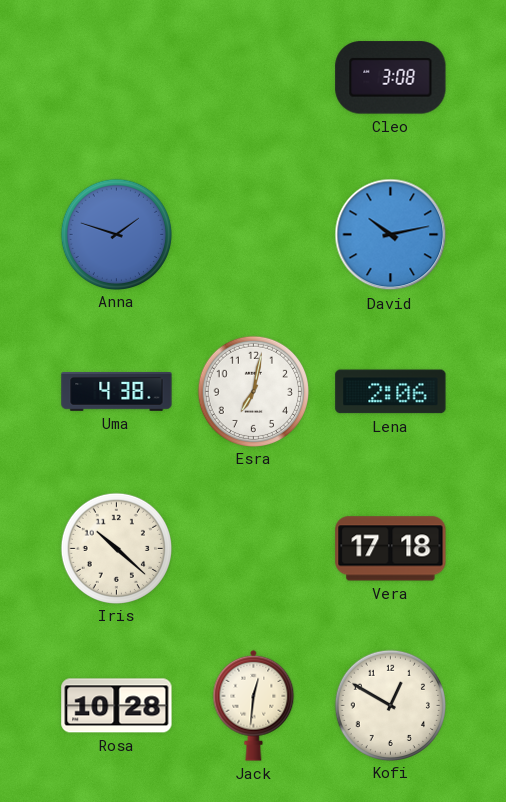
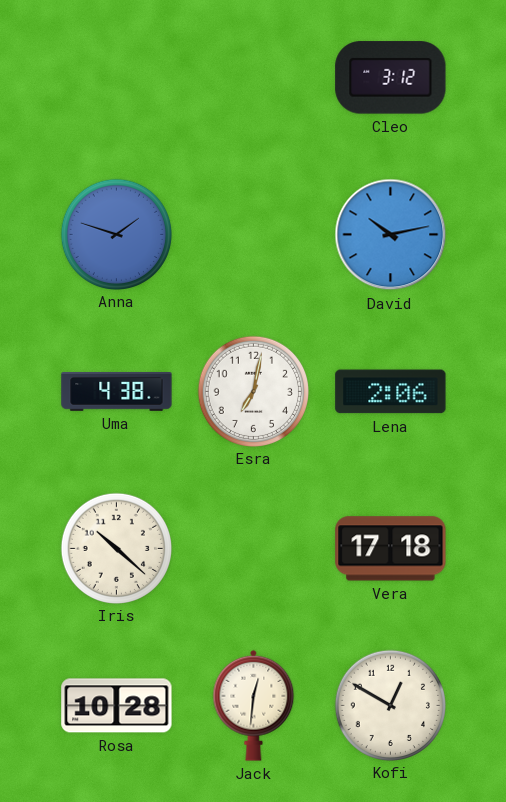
Cleo: 3:08 -> 3:12 (391, 78)
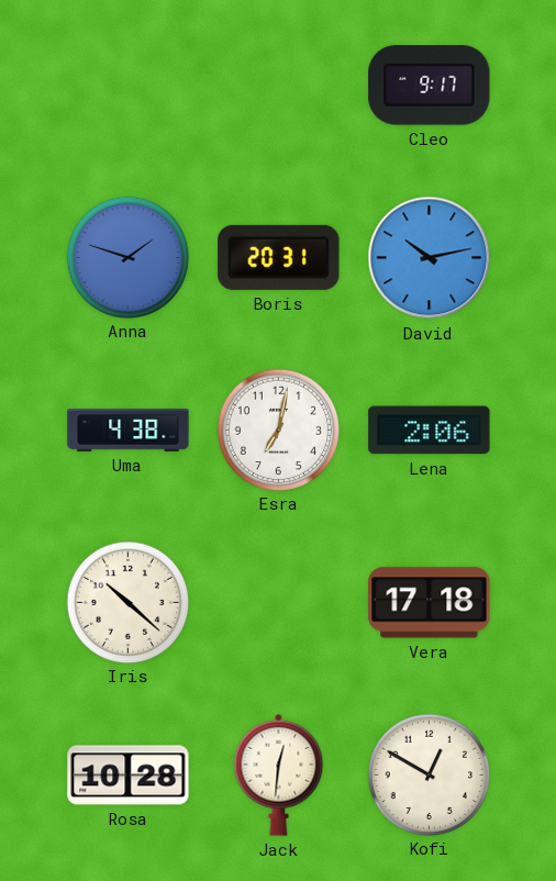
Cleo: 3:12 -> 9:17 (430, 86)
Boris: none -> 20:31 (279, 257)
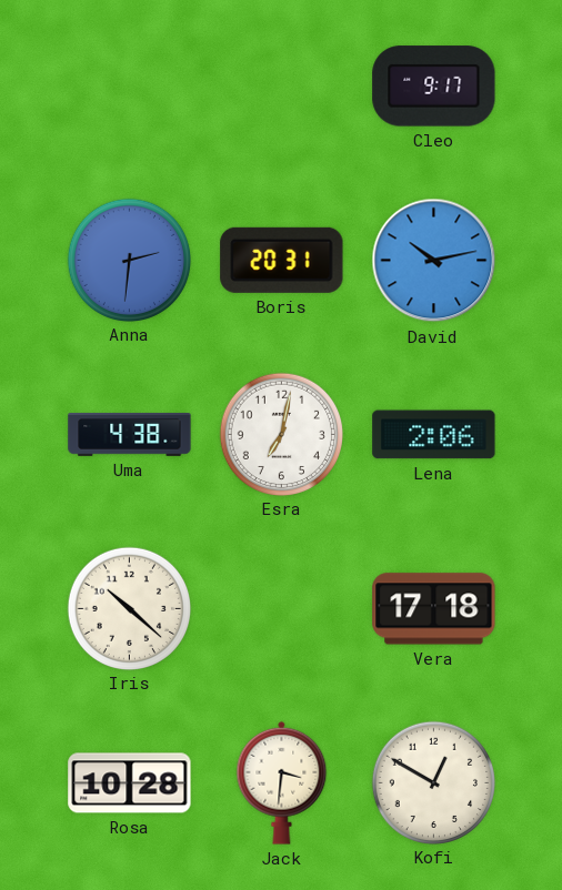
Anna: 1:48 -> 2:31 (129, 260)
Jack: 12:31 -> 3:31 (282, 782)
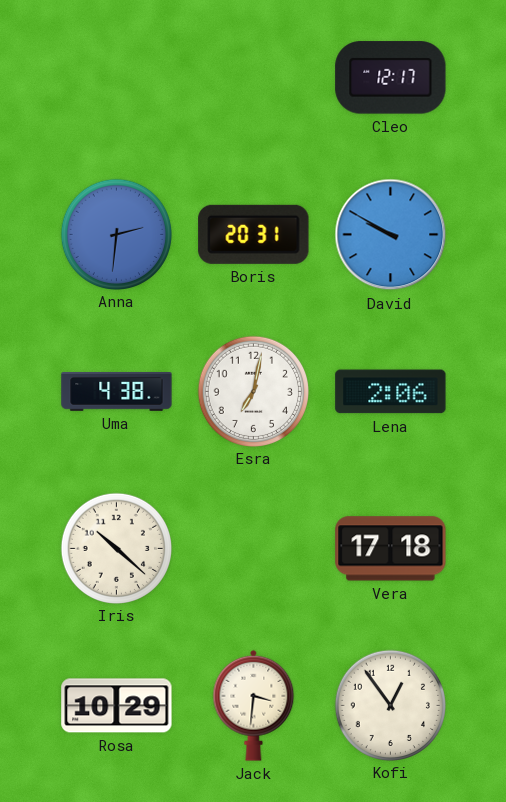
Cleo: 9:17 -> 12:17 (391, 78)
David: 10:13 -> 9:50 (391, 235)
Rosa: 10:28 -> 10:29 (117, 706)
Kofi: 12:50 -> 12:54 (390, 705)
